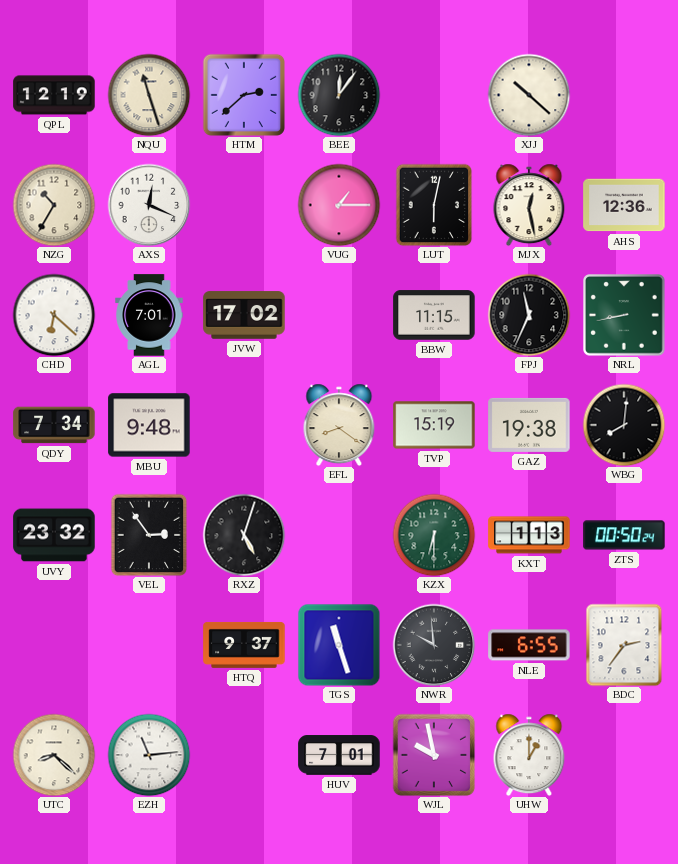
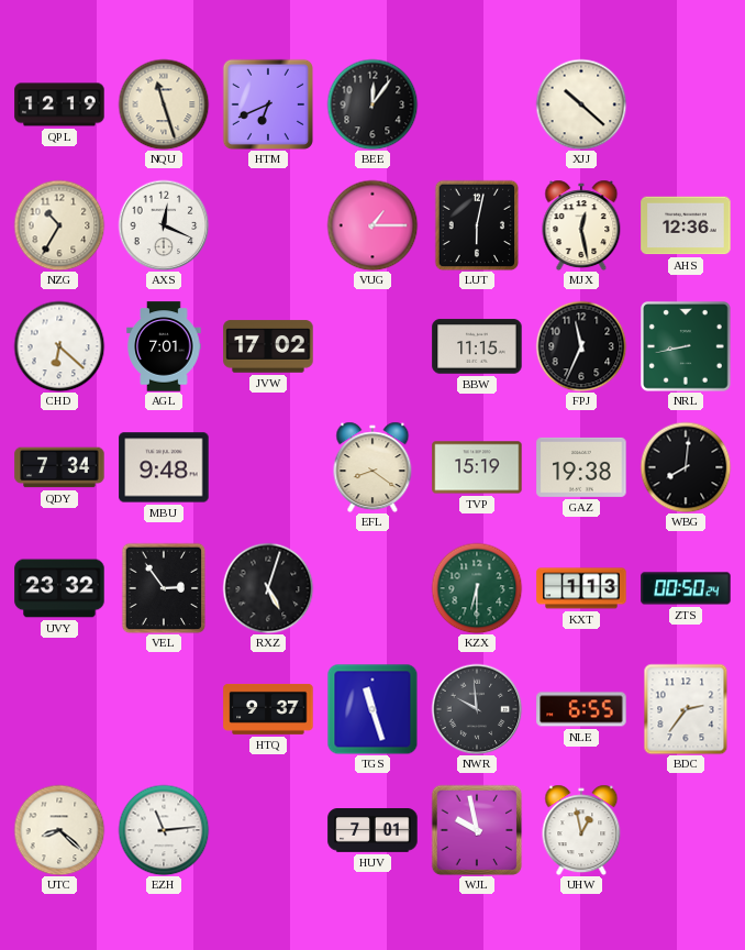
HTM: 2:38 -> 6:41 (268, 104)
UHW: 1:00 -> 12:58 (581, 830)
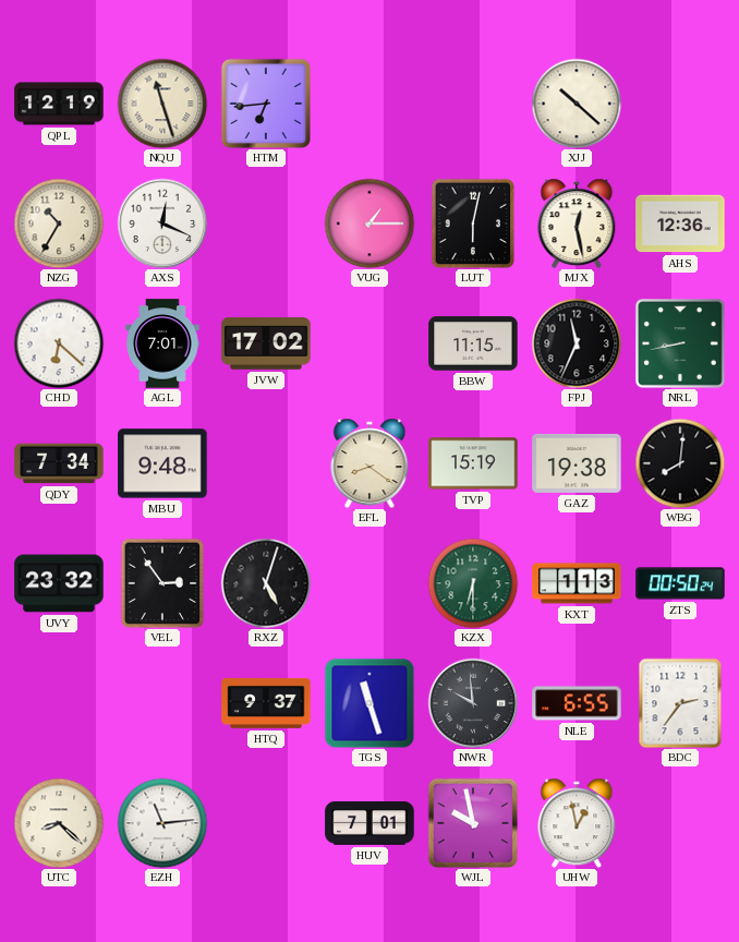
HTM: 6:41 -> 6:44 (266, 104)
BEE: 12:06 -> none (372, 104)
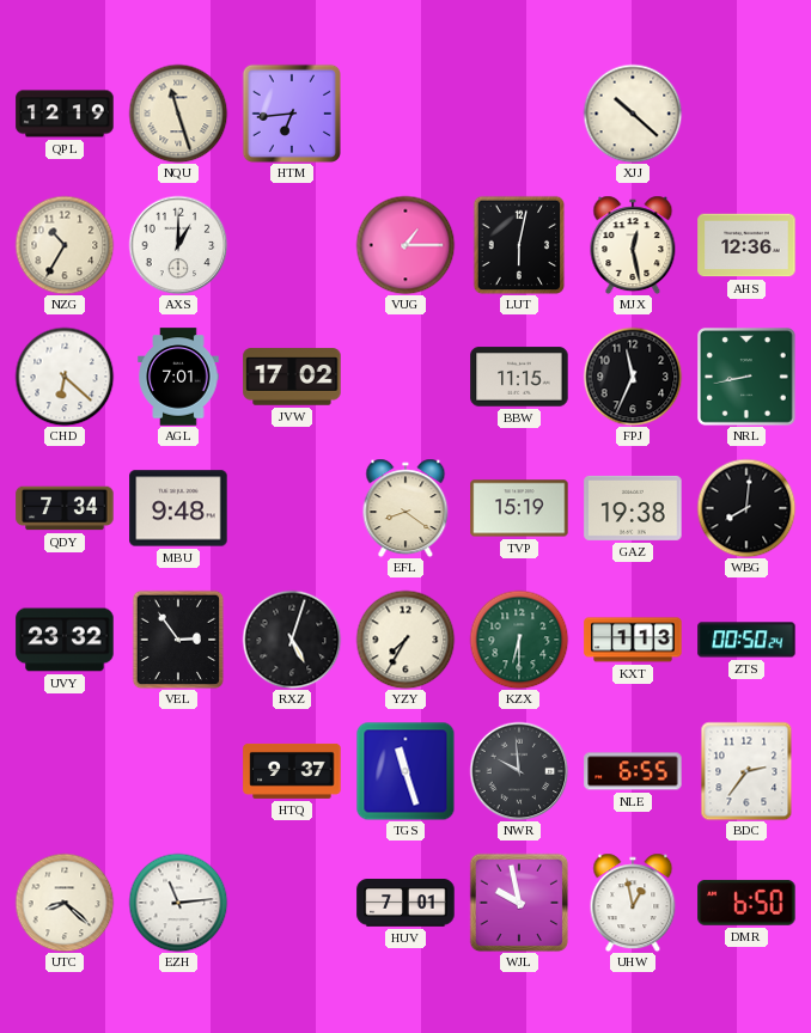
AXS: 12:19 -> 1:00 (178, 245)
YZY: none -> 7:35 (405, 640)
DMR: none -> 6:50 (746, 903)
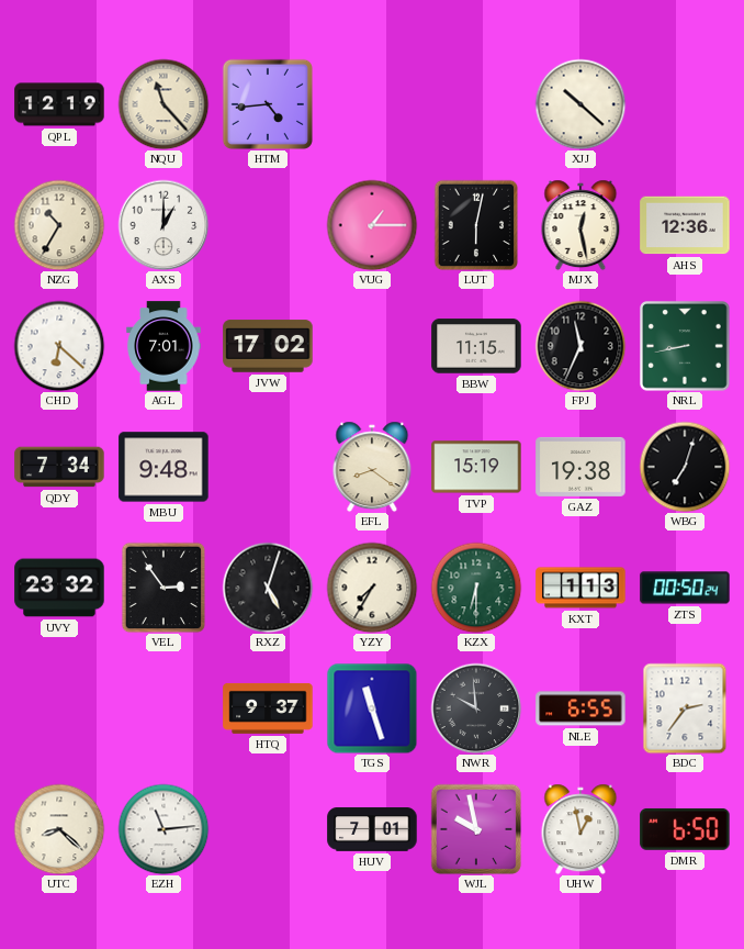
NQU: 11:27 -> 11:23 (164, 104)
HTM: 6:44 -> 4:44 (268, 104)
WBG: 8:01 -> 7:03 (685, 467)
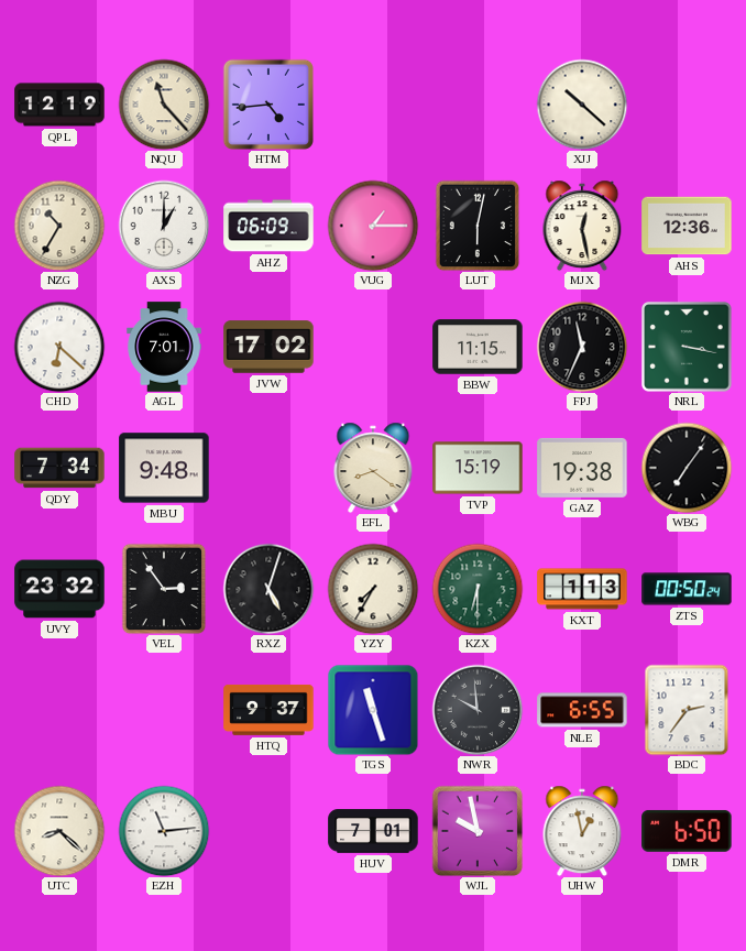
AHZ: none -> 06:09 (268, 226)
NRL: 8:43 -> 3:17 (688, 348)
WBG: 7:03 -> 7:06 (687, 468)
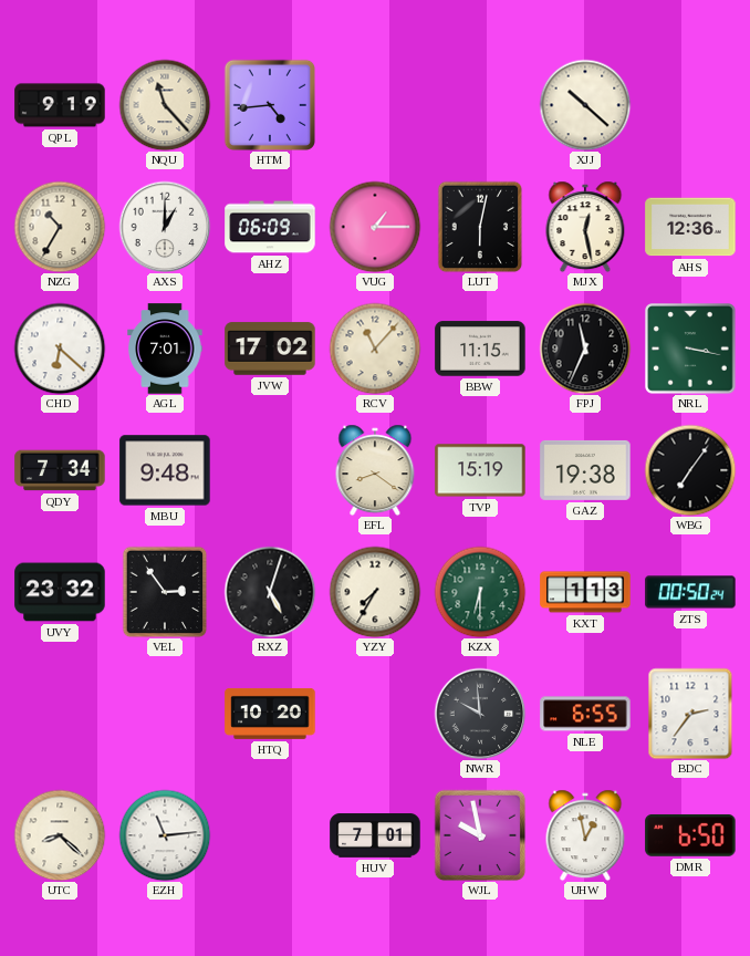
QPL: 12:19 -> 9:19 (60, 105)
RCV: none -> 11:07 (375, 349)
HTQ: 9:37 -> 10:20 (270, 714)
TGS: 11:27 -> none (373, 710)
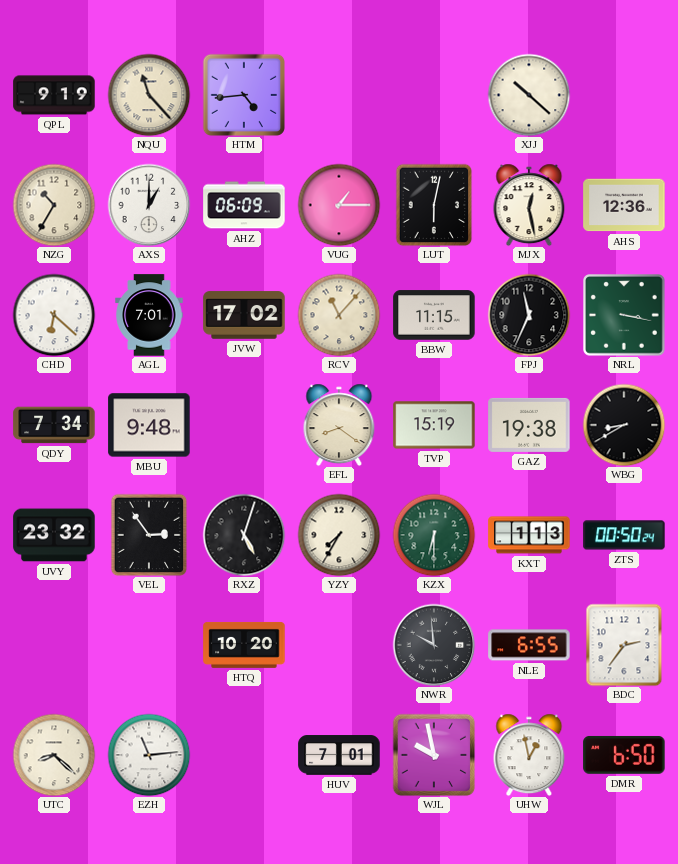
WBG: 7:06 -> 8:40 (624, 425)
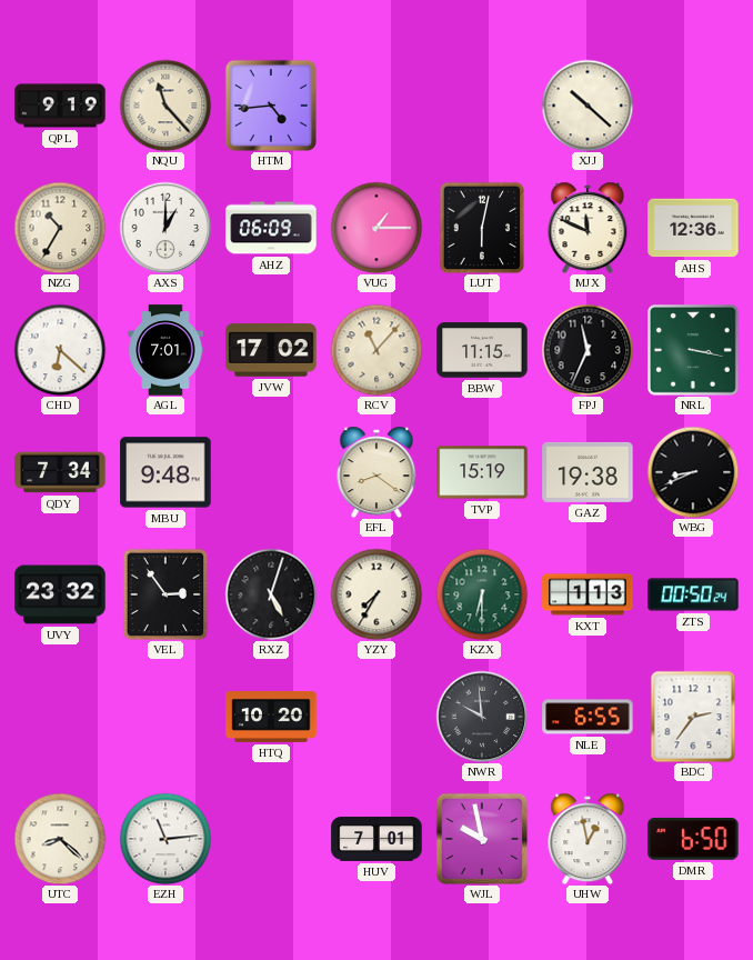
MJX: 12:28 -> 11:49 (588, 228)
WBG: 8:40 -> 8:41 (693, 472)
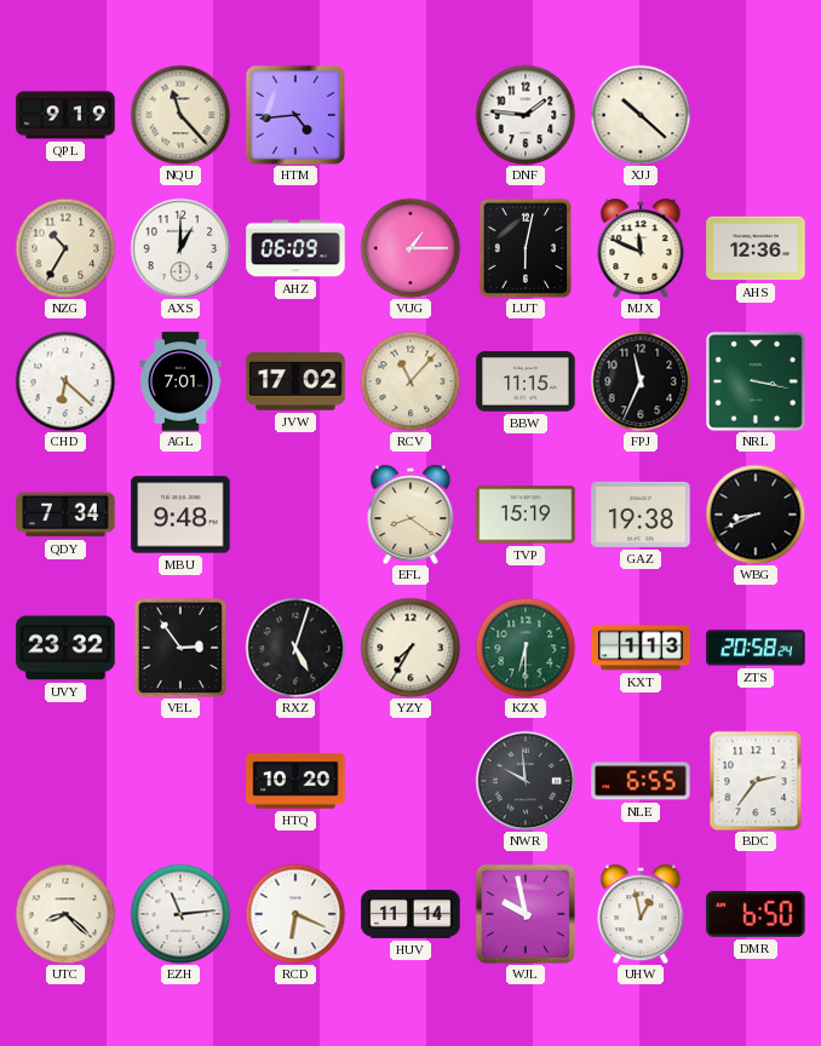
DNF: none -> 1:46 (526, 115)
ZTS: 00:50 -> 20:58 (756, 648)
RCD: none -> 6:19 (295, 914)
HUV: 7:01 -> 11:14 (410, 914)
